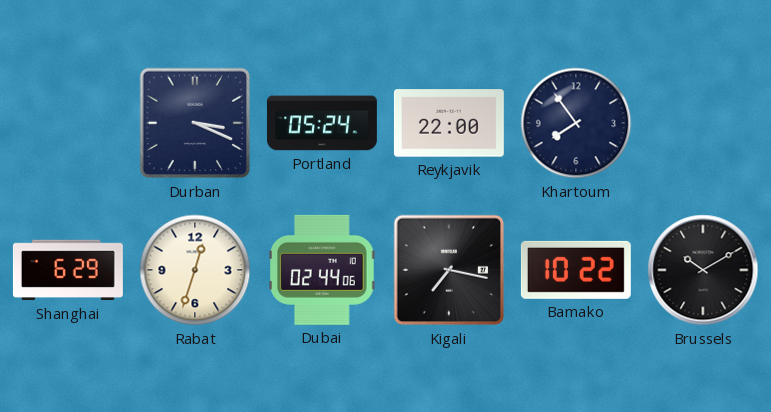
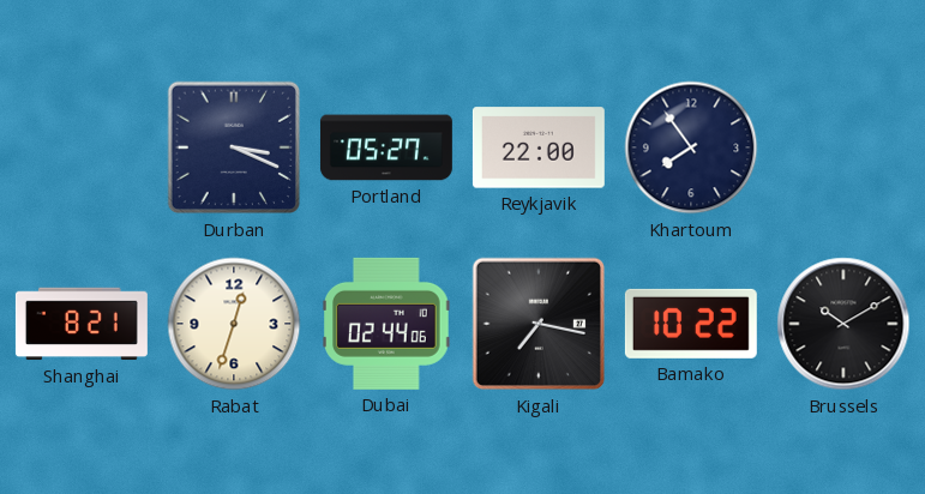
Portland: 05:24 -> 05:27 (386, 147)
Shanghai: 6:29 -> 8:21 (82, 324)
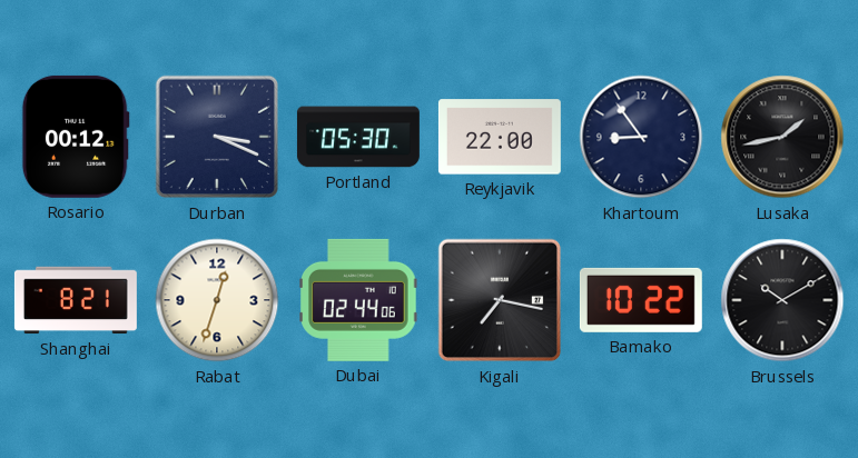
Rosario: none -> 00:12 (76, 137)
Portland: 05:27 -> 05:30 (358, 137)
Khartoum: 7:54 -> 8:54 (641, 137)
Lusaka: none -> 1:43 (782, 137)
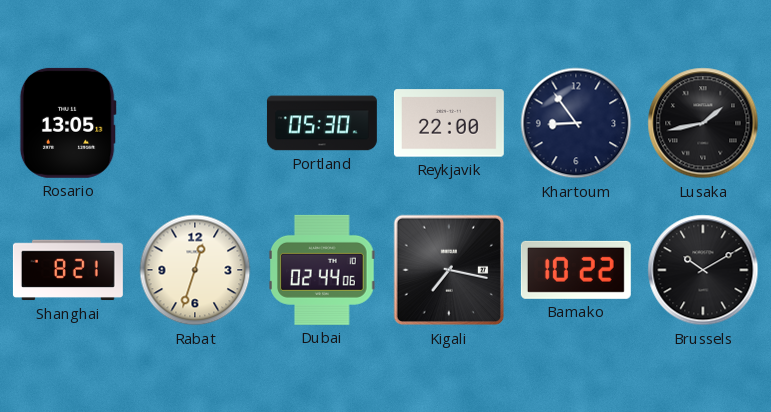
Rosario: 00:12 -> 13:05 (68, 123)
Durban: 3:19 -> none (217, 137)
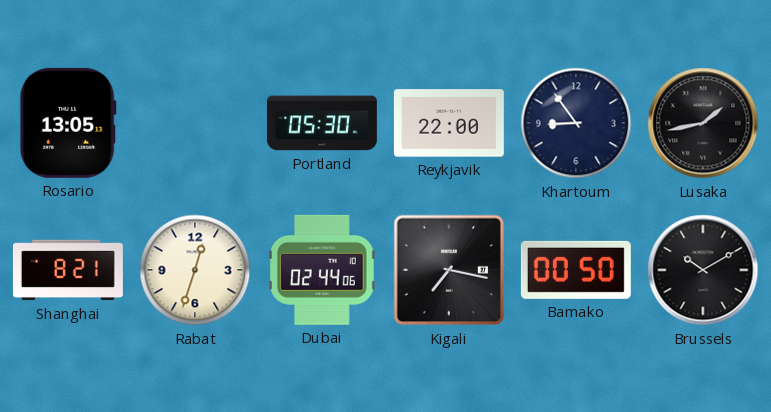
Bamako: 10:22 -> 00:50 (576, 270)
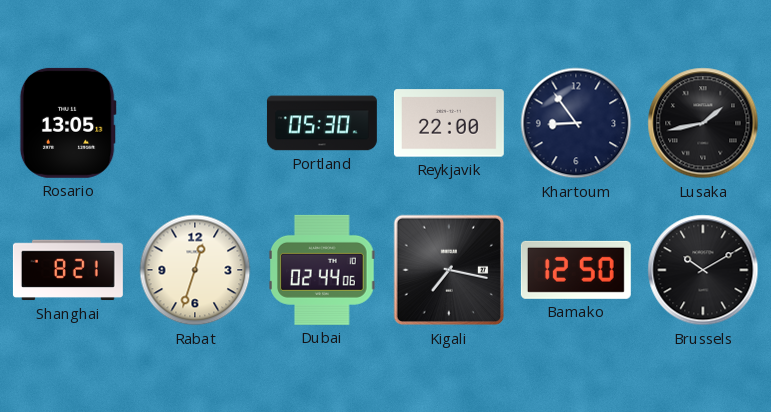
Bamako: 00:50 -> 12:50 (576, 270)
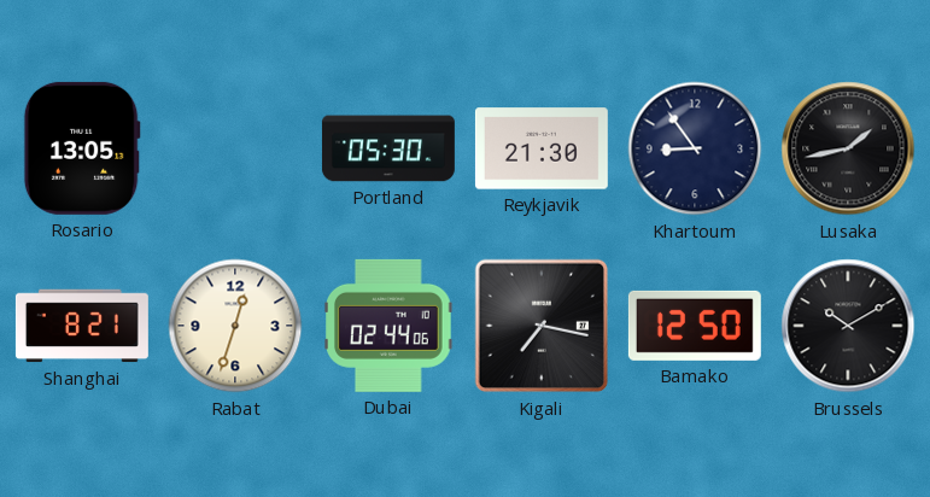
Reykjavik: 22:00 -> 21:30 (542, 148)
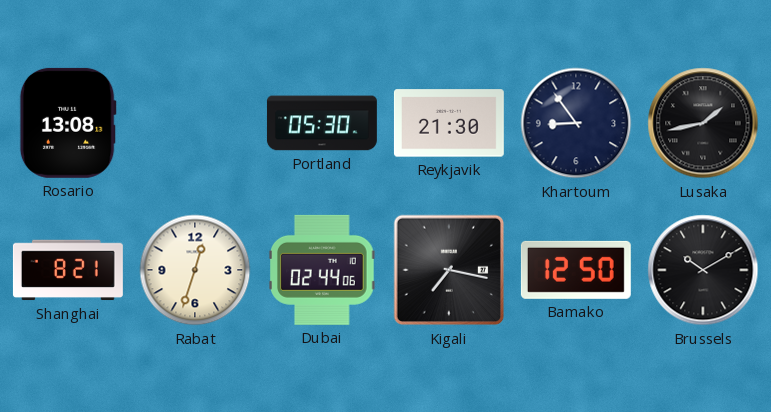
Rosario: 13:05 -> 13:08 (68, 123)
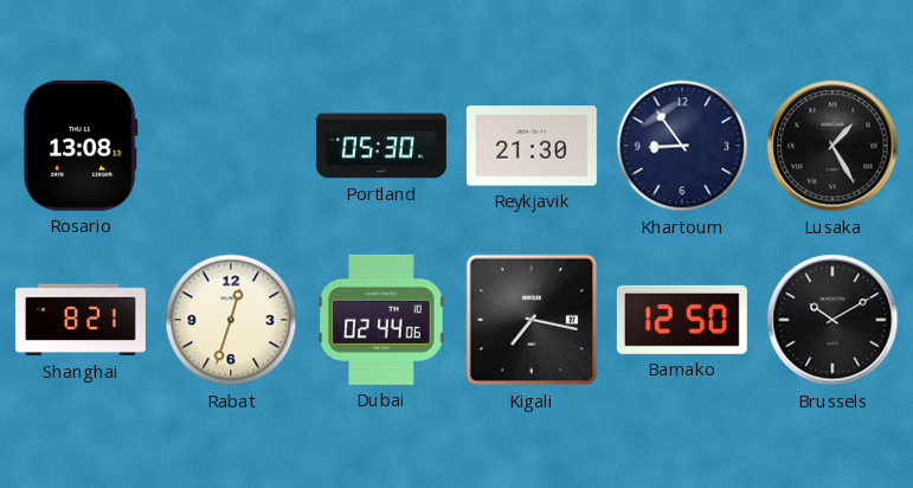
Lusaka: 1:43 -> 1:25 (832, 146)
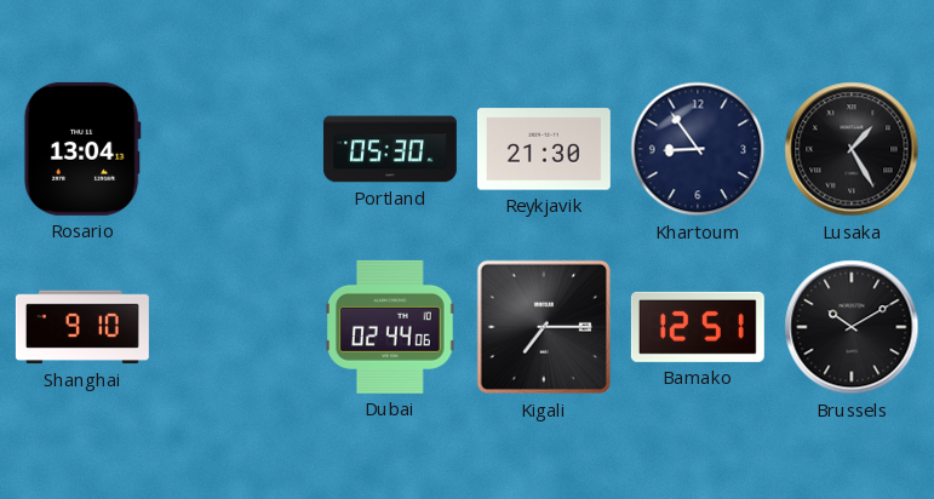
Rosario: 13:08 -> 13:04 (82, 149)
Shanghai: 8:21 -> 9:10 (82, 327)
Rabat: 12:33 -> none (231, 320)
Kigali: 7:17 -> 7:15 (544, 327)
Bamako: 12:50 -> 12:51 (698, 327)
